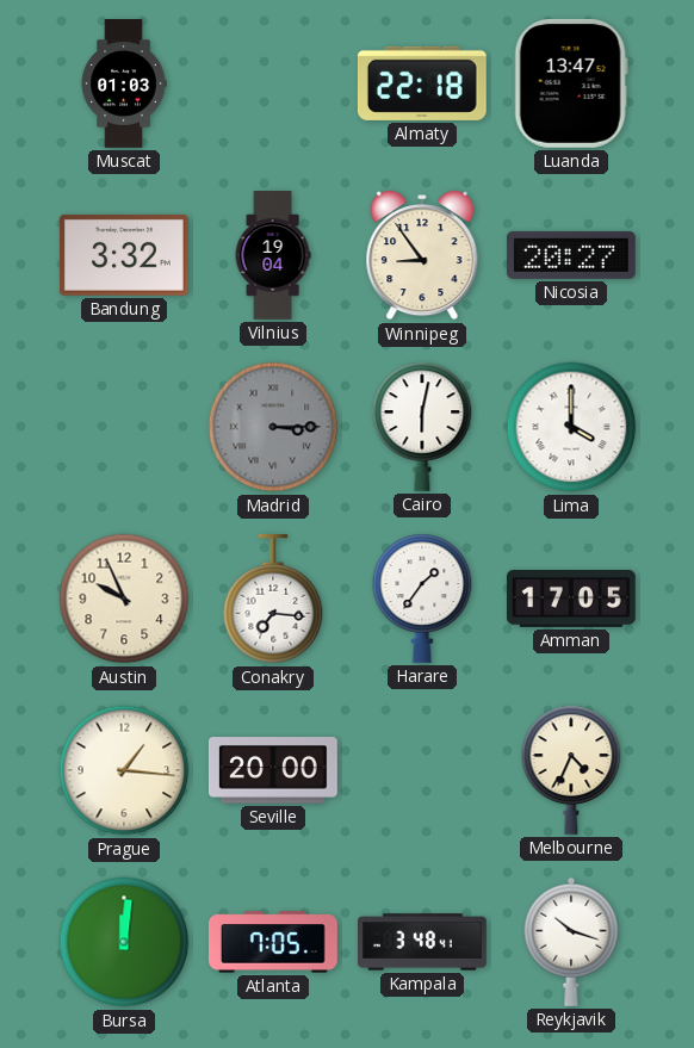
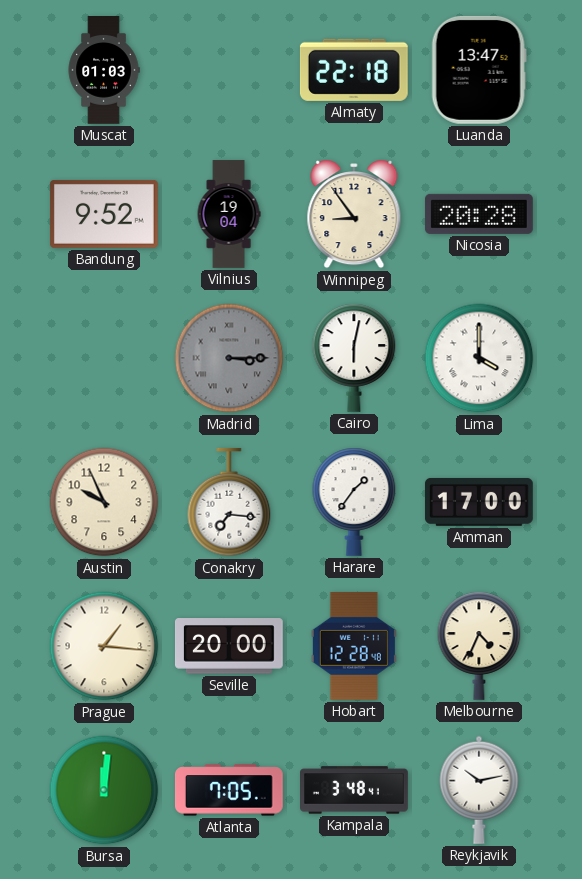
Bandung: 3:32 -> 9:52 (104, 214)
Nicosia: 20:27 -> 20:28 (479, 214)
Amman: 17:05 -> 17:00 (479, 502)
Hobart: none -> 12:28 (354, 646)
Reykjavik: 10:18 -> 10:13 (479, 790)
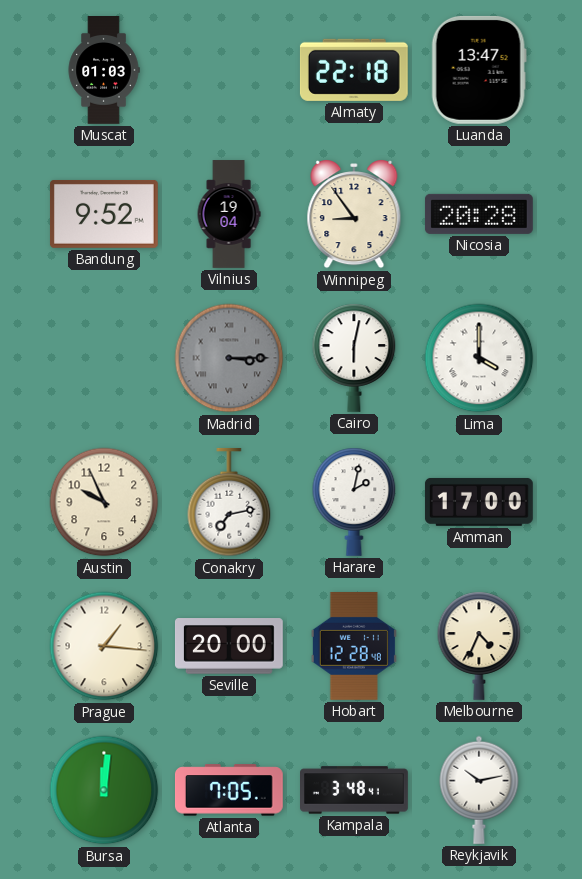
Conakry: 7:16 -> 7:13 (229, 503)
Harare: 1:36 -> 2:02 (354, 502)
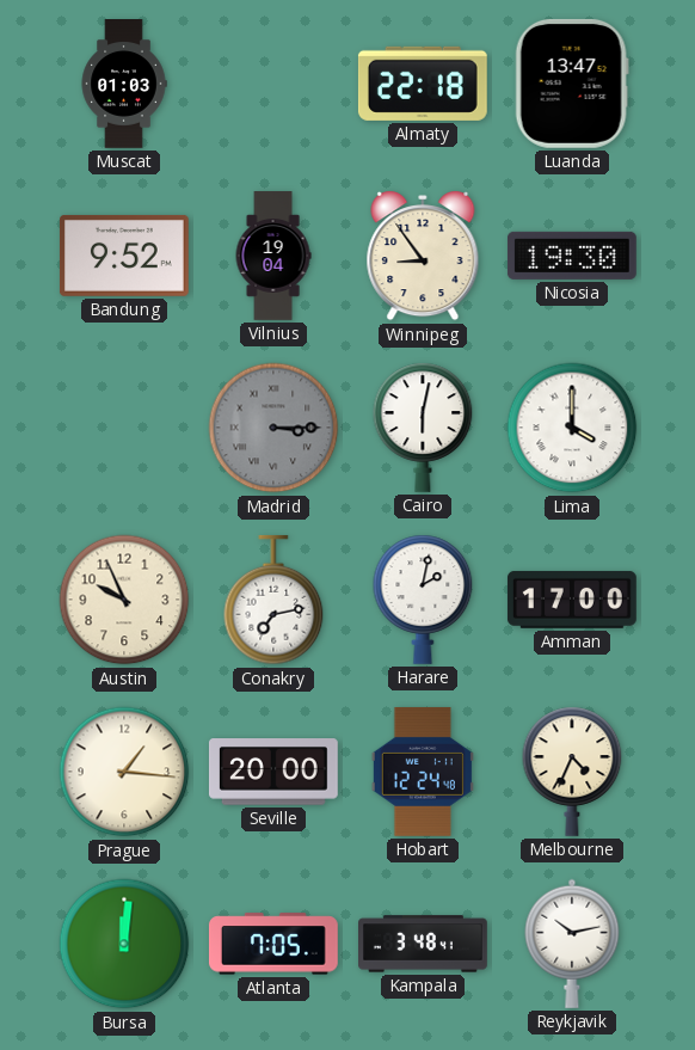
Nicosia: 20:28 -> 19:30 (572, 256)
Hobart: 12:28 -> 12:24 (423, 772)
